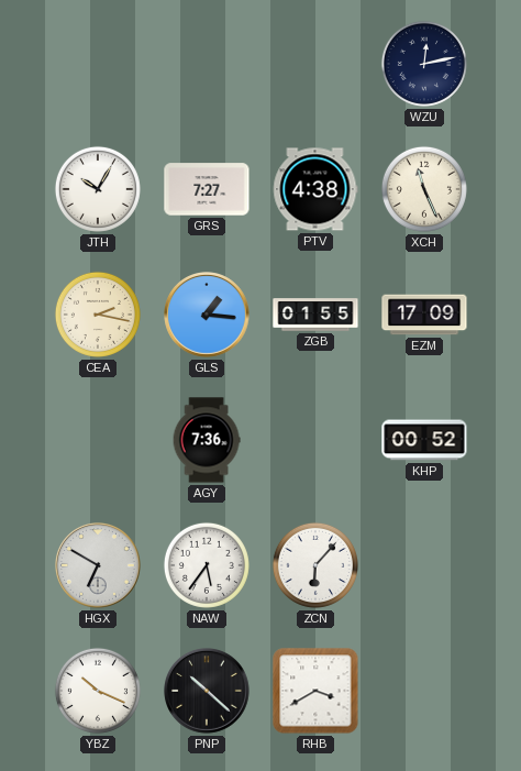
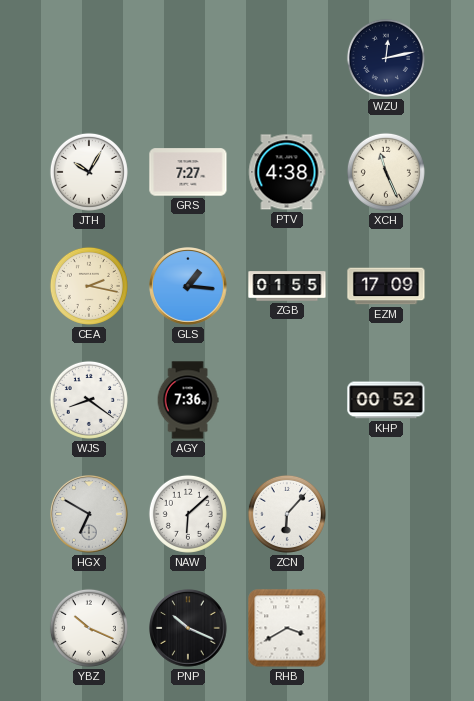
WJS: none -> 8:21 (89, 400)
NAW: 5:36 -> 6:08 (188, 514)
PNP: 10:22 -> 10:19 (188, 628)
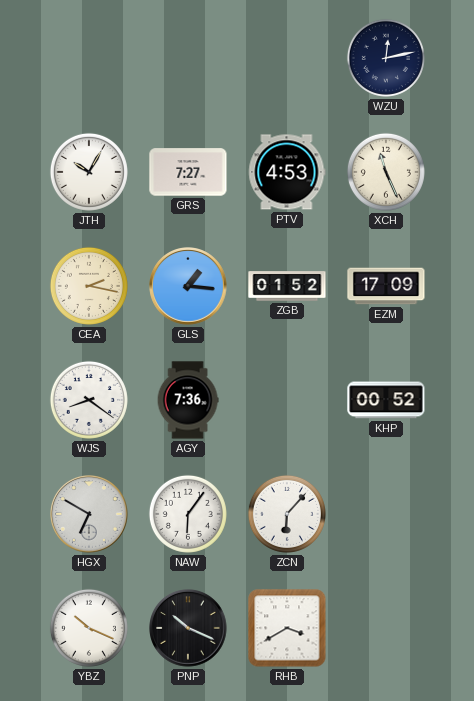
PTV: 4:38 -> 4:53 (287, 172)
ZGB: 01:55 -> 01:52 (287, 286)
NAW: 6:08 -> 6:06 (188, 514)
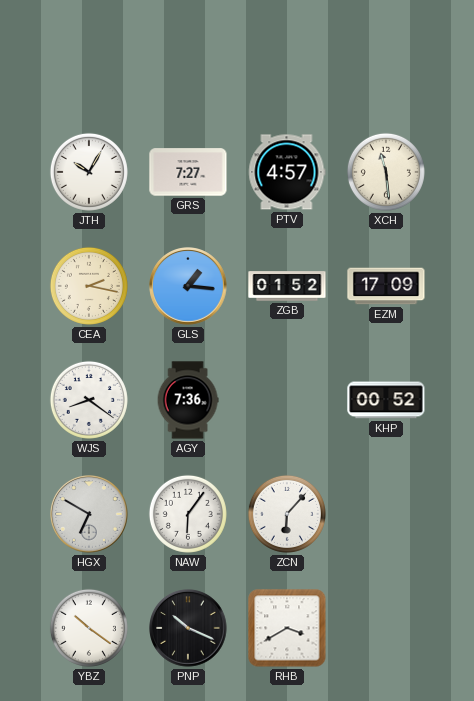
WZU: 12:13 -> none (386, 58)
PTV: 4:53 -> 4:57 (287, 172)
XCH: 11:26 -> 11:29 (386, 172)
YBZ: 10:19 -> 10:21 (89, 628)
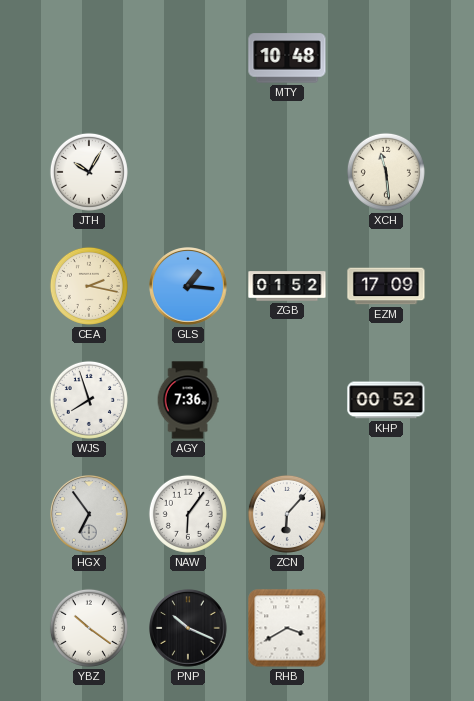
MTY: none -> 10:48 (287, 58)
GRS: 7:27 -> none (188, 172)
PTV: 4:57 -> none (287, 172)
WJS: 8:21 -> 7:57 (89, 400)
HGX: 6:50 -> 6:54 (89, 514)
